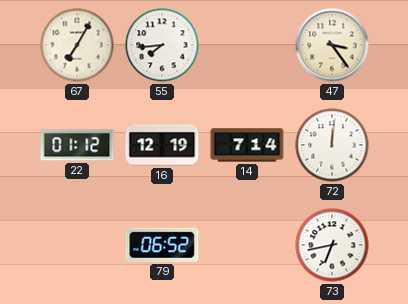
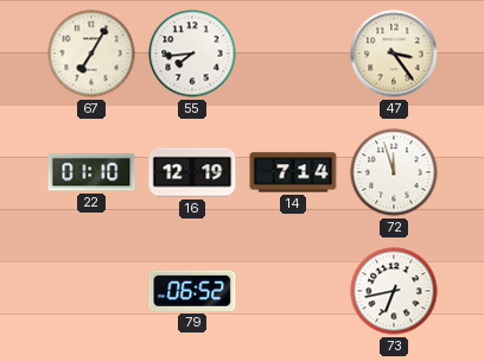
22: 01:12 -> 01:10 (91, 172)
72: 12:01 -> 11:57 (394, 172)
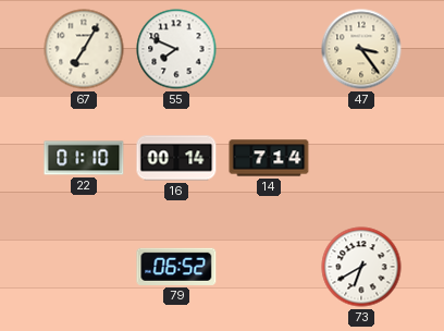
55: 7:44 -> 7:49 (176, 49)
16: 12:19 -> 00:14 (176, 158)
72: 11:57 -> none (394, 172)
73: 6:43 -> 6:40 (361, 267)
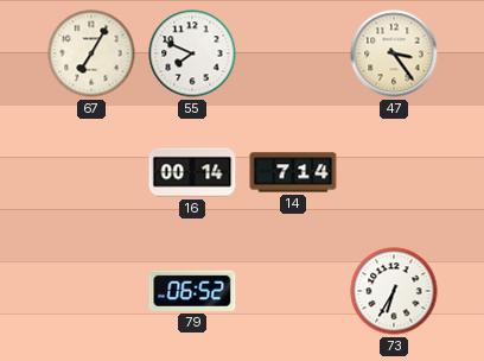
22: 01:10 -> none (84, 158)
73: 6:40 -> 6:35 (394, 291)
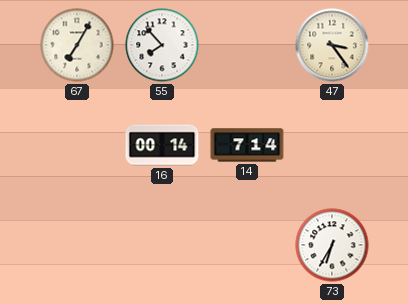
55: 7:49 -> 7:53 (162, 45)
79: 06:52 -> none (192, 291)
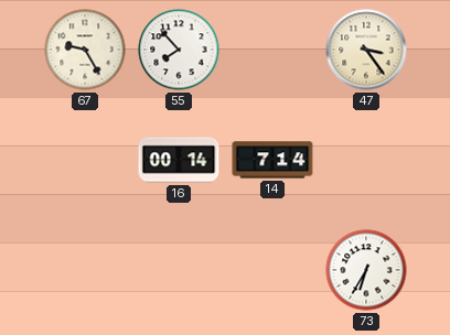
67: 7:05 -> 9:25 (85, 50)
